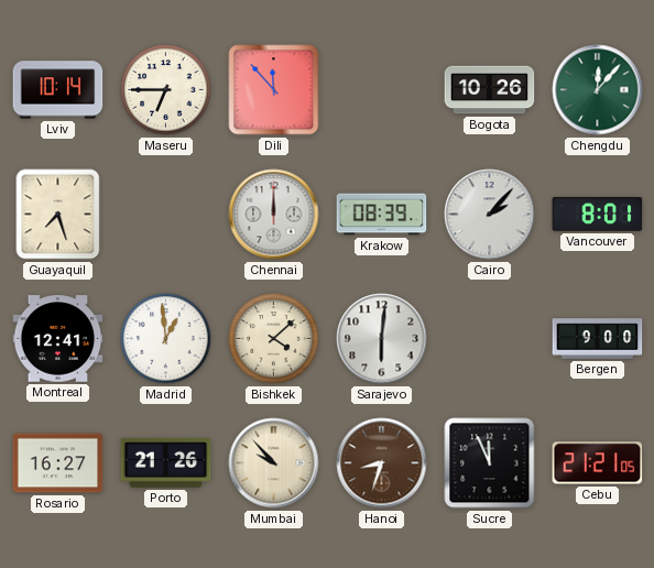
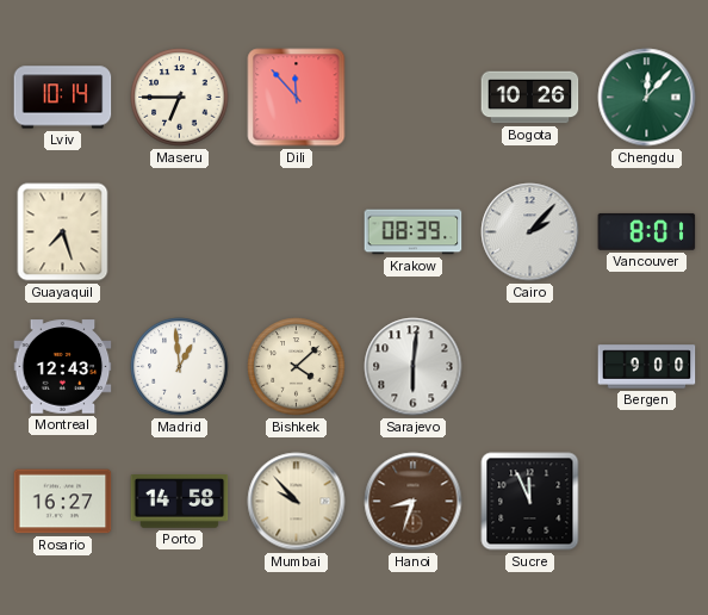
Chennai: 12:00 -> none (274, 215)
Montreal: 12:41 -> 12:43 (63, 367)
Porto: 21:26 -> 14:58 (180, 502)
Cebu: 21:21 -> none (598, 463)
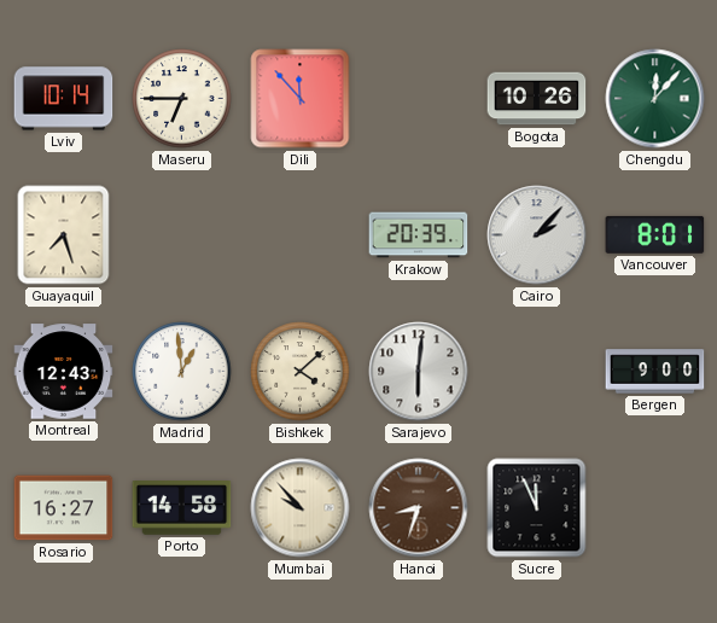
Krakow: 08:39 -> 20:39 (419, 235)
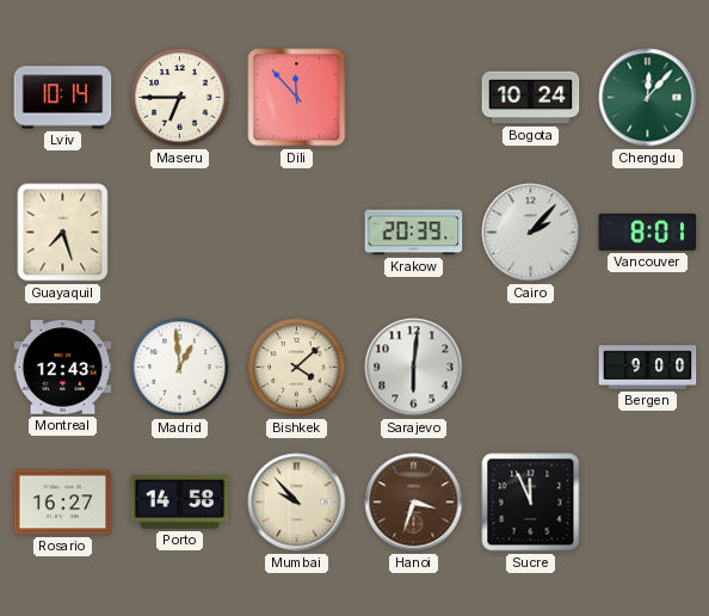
Bogota: 10:26 -> 10:24 (531, 98)
Hanoi: 8:33 -> 3:33 (414, 503)
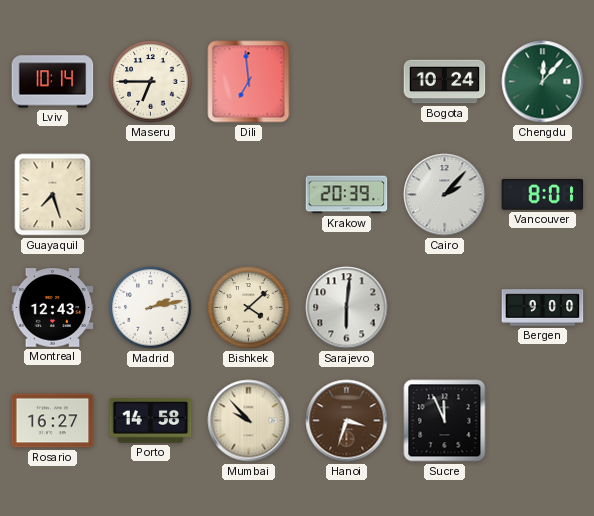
Dili: 11:53 -> 6:59 (249, 82)
Madrid: 12:59 -> 2:13 (151, 308)
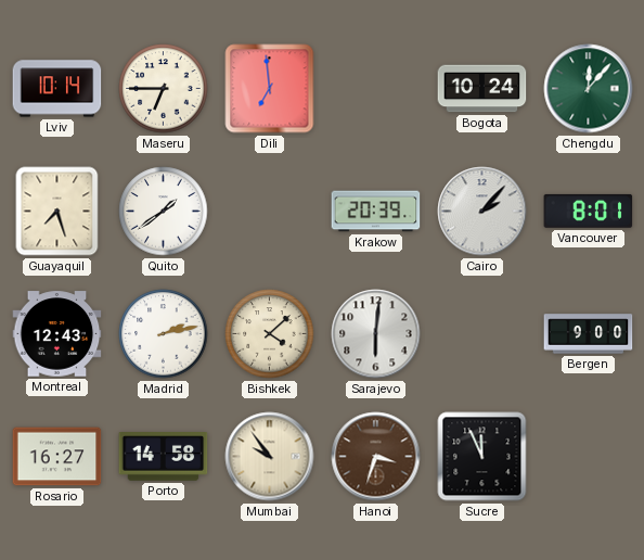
Quito: none -> 1:39 (164, 212)
Mumbai: 9:53 -> 9:54 (270, 457)
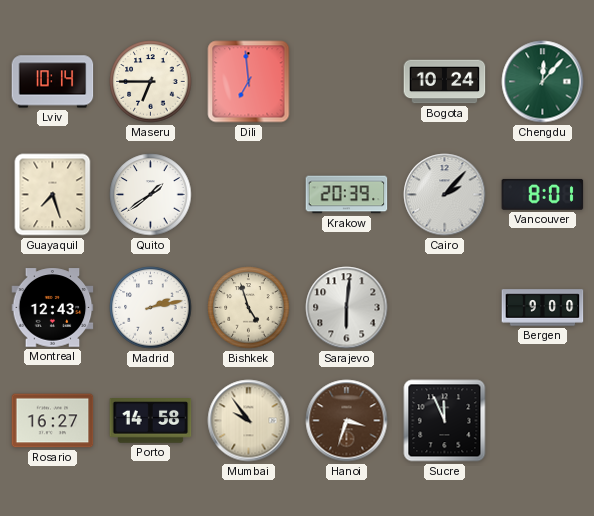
Bishkek: 4:08 -> 4:57 (249, 308)
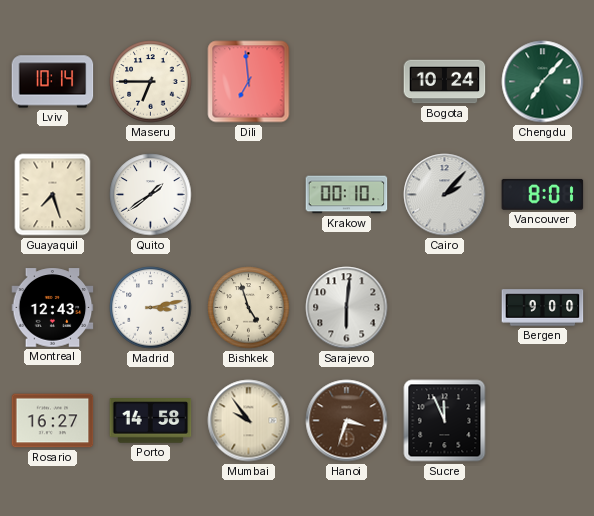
Chengdu: 12:07 -> 7:07 (543, 82)
Krakow: 20:39 -> 00:10 (347, 195)
Madrid: 2:13 -> 3:13 (151, 308)
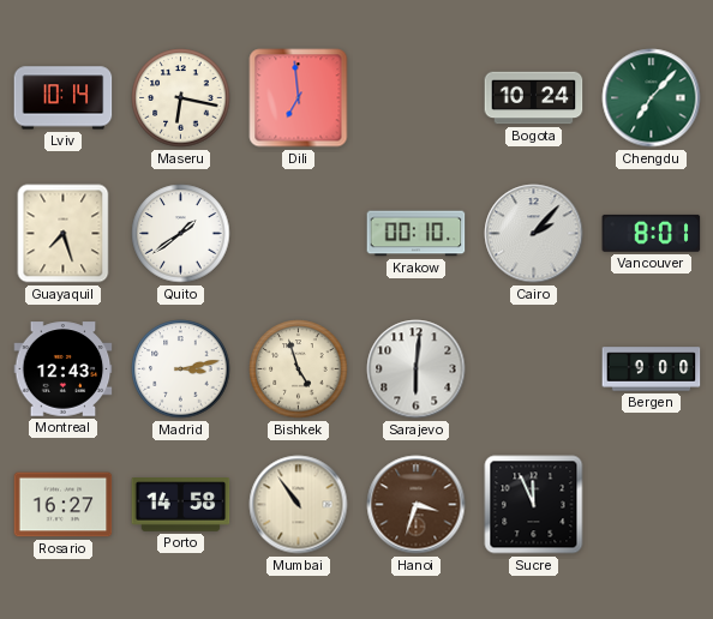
Maseru: 6:45 -> 6:17 (181, 98)
Mumbai: 9:54 -> 10:54 (299, 505)
